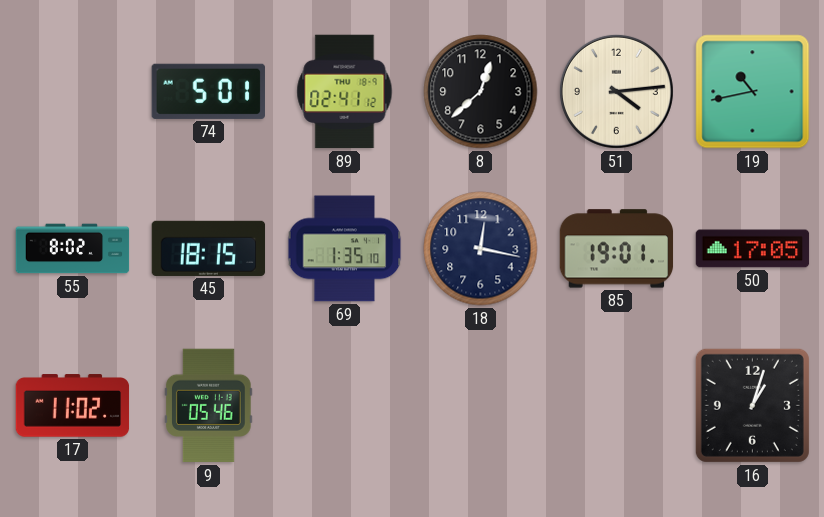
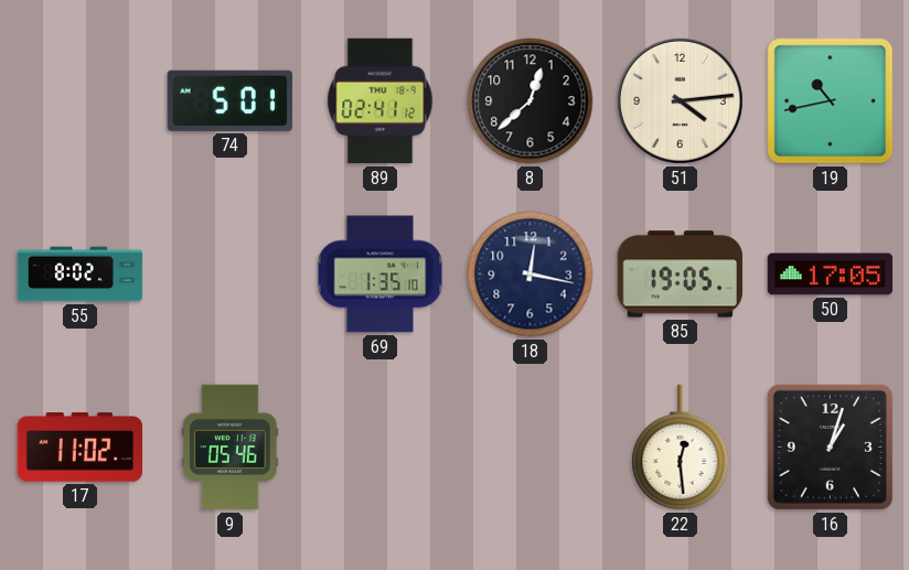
45: 18:15 -> none (209, 248)
85: 19:01 -> 19:05 (681, 275)
22: none -> 12:29 (681, 448)
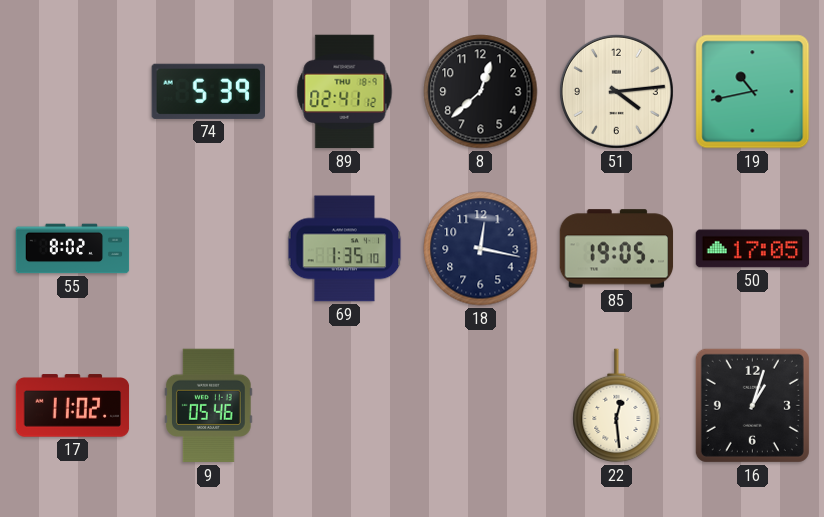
74: 5:01 -> 5:39 (208, 91)
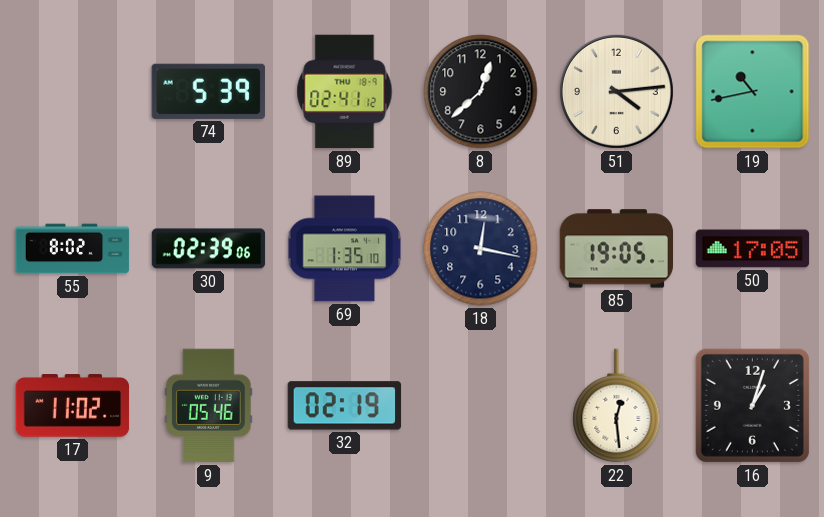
30: none -> 02:39 (209, 249)
32: none -> 02:19 (345, 406)
